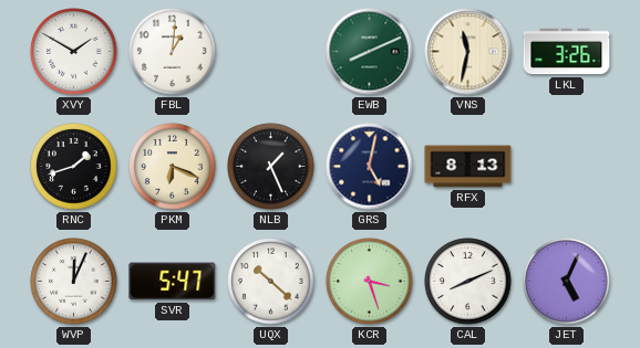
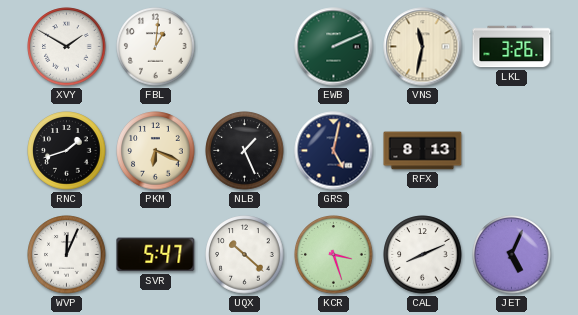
EWB: 8:11 -> 2:11 (334, 47)
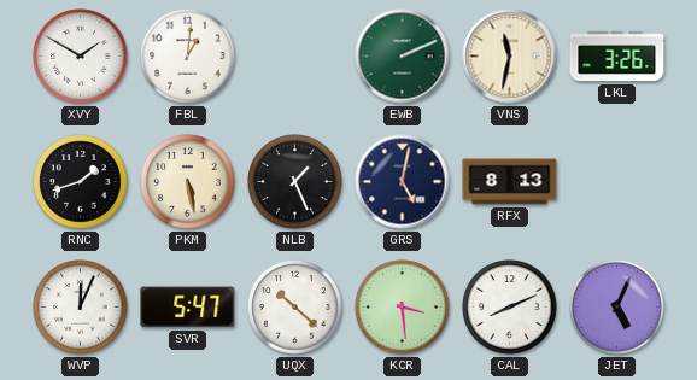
PKM: 6:19 -> 5:28 (188, 182)
KCR: 3:27 -> 3:29 (403, 308)
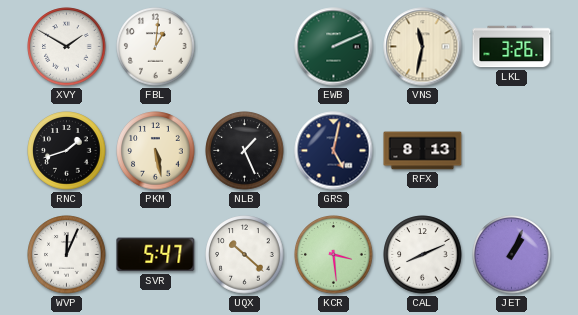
JET: 5:04 -> 1:04 (512, 255)
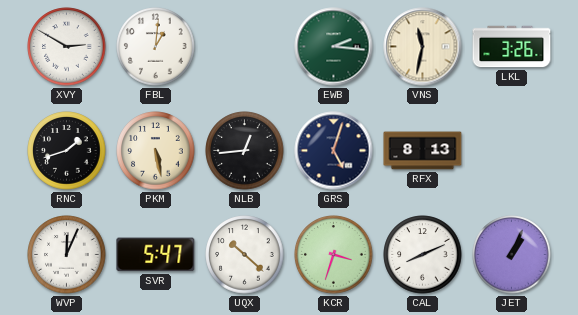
XVY: 1:50 -> 2:50 (67, 47)
EWB: 2:11 -> 2:16 (334, 47)
NLB: 1:26 -> 12:44 (245, 151)
GRS: 5:02 -> 5:03 (334, 151)
KCR: 3:29 -> 3:33 (334, 255)
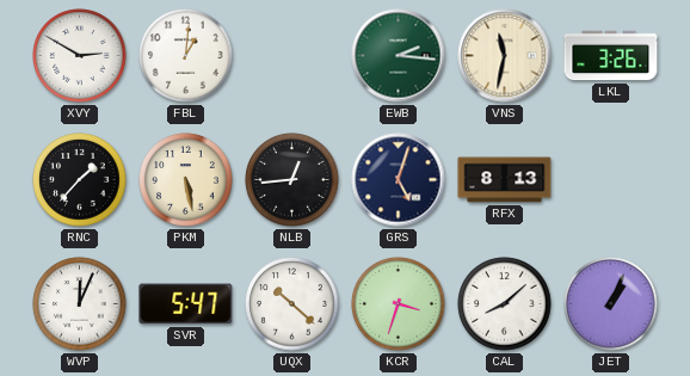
RNC: 1:42 -> 1:37 (80, 180)
CAL: 8:11 -> 8:08 (505, 304)
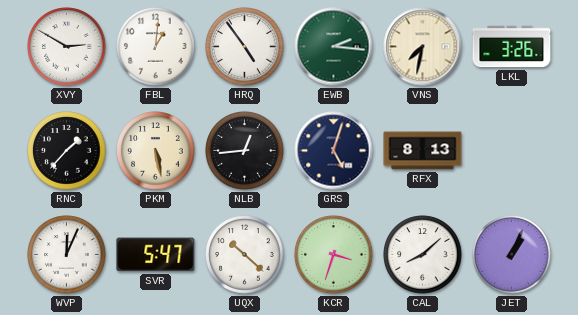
HRQ: none -> 4:54 (245, 47)
VNS: 11:32 -> 7:32 (423, 47)
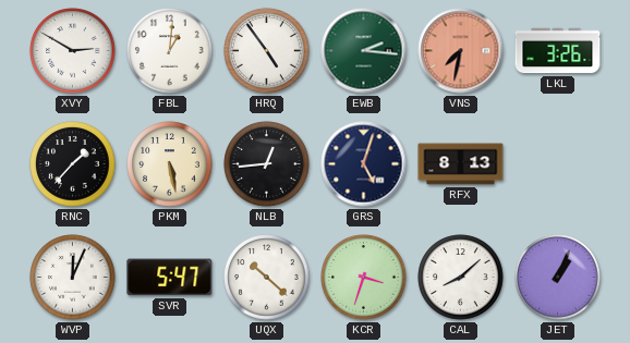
VNS dial: cream -> salmon (461, 51)
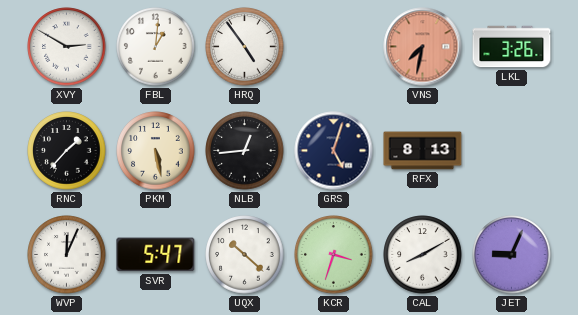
EWB: 2:16 -> none (364, 51)
CAL: 8:08 -> 8:10 (423, 255)
JET: 1:04 -> 9:04 (512, 255)
